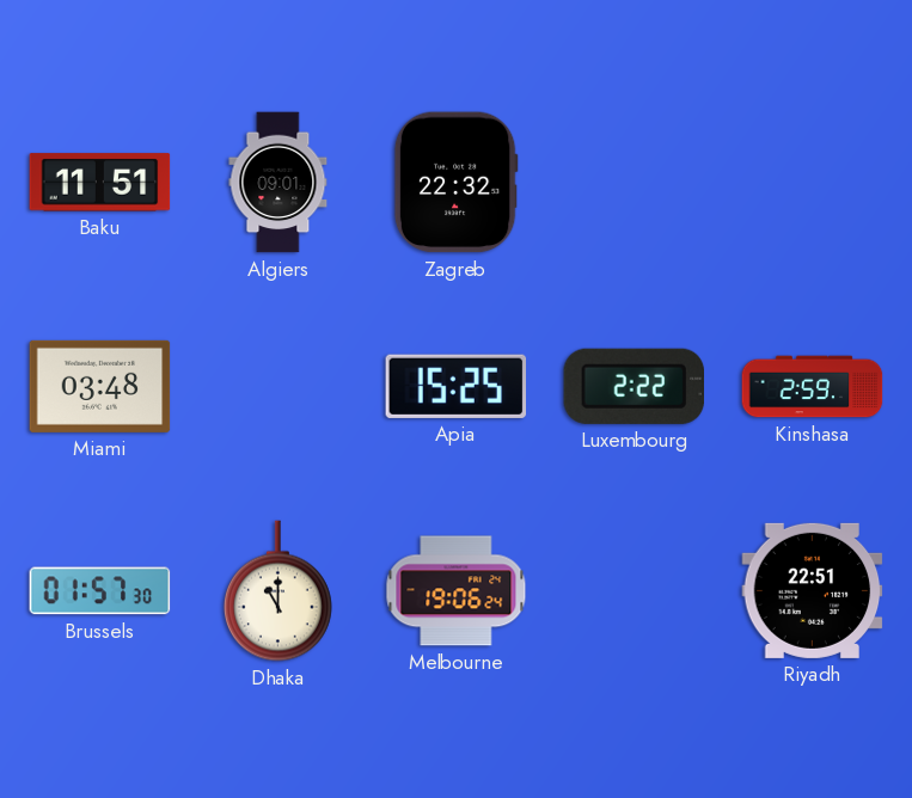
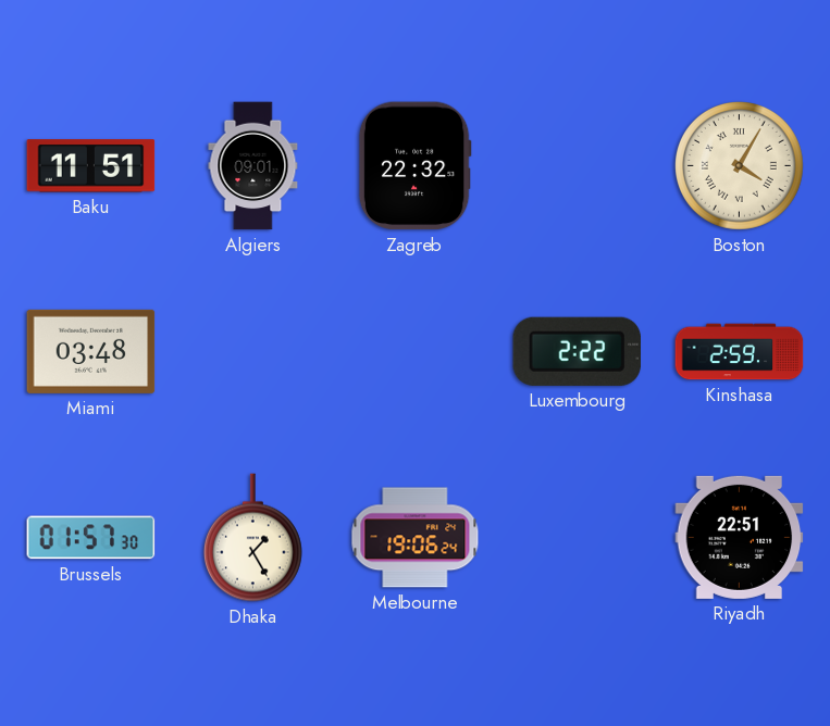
Boston: none -> 4:05 (740, 166)
Apia: 15:25 -> none (457, 386)
Dhaka: 11:00 -> 1:25 (252, 538)
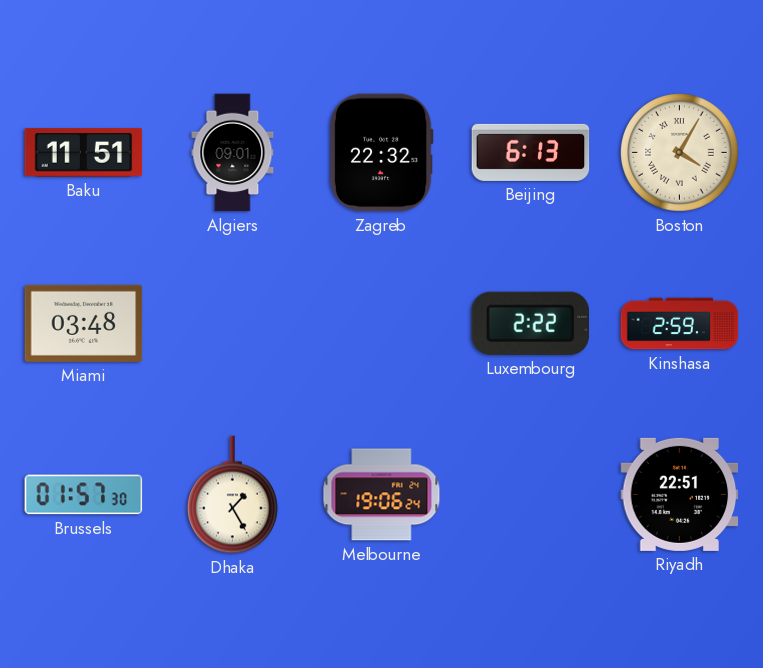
Beijing: none -> 6:13 (531, 152)
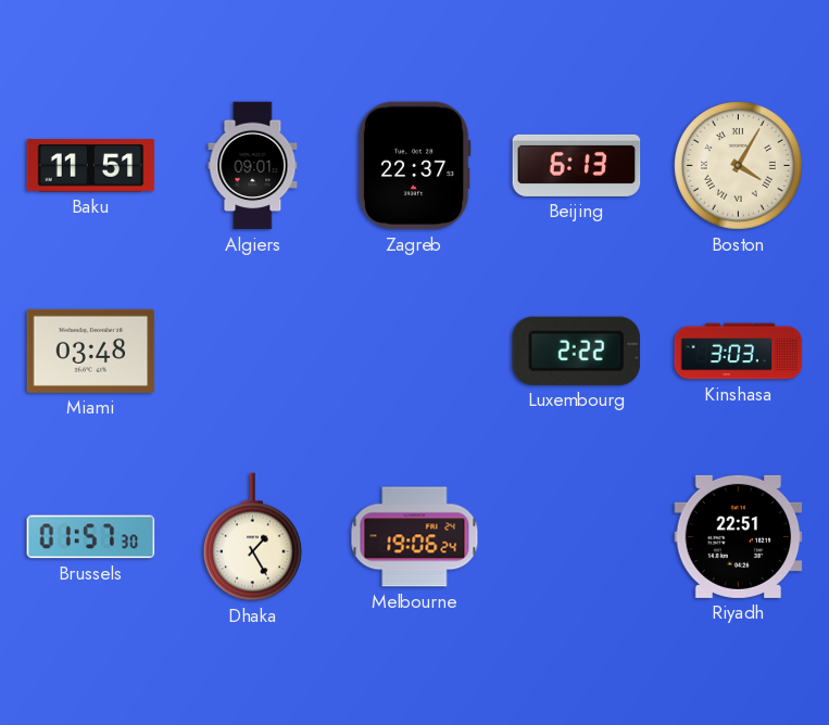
Zagreb: 22:32 -> 22:37 (414, 166)
Kinshasa: 2:59 -> 3:03 (739, 352)
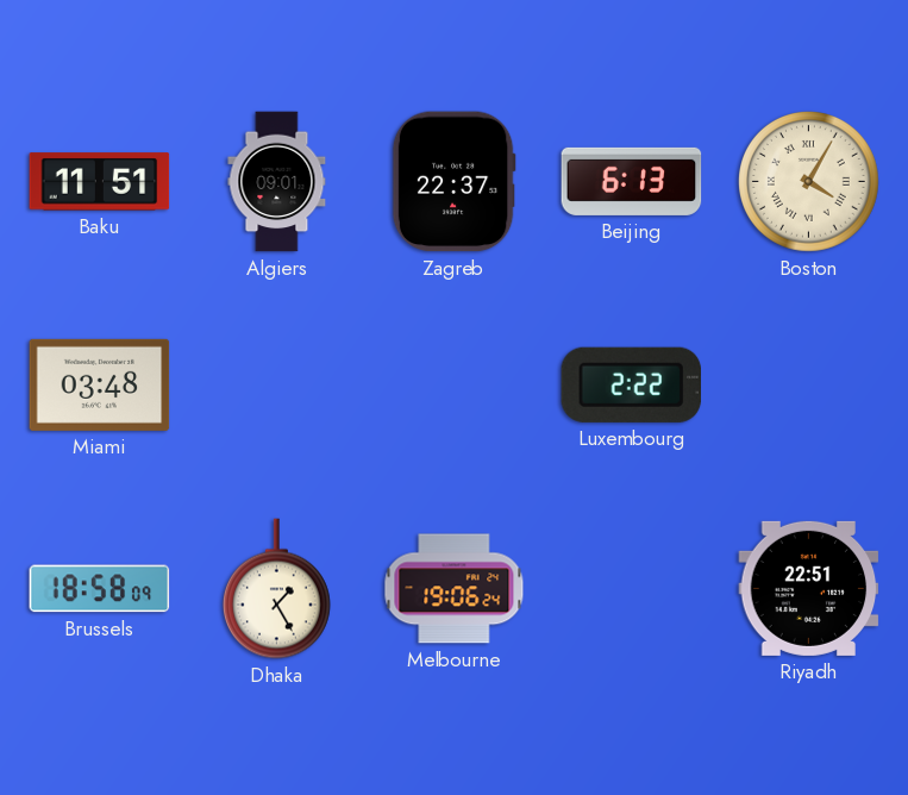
Kinshasa: 3:03 -> none (739, 352)
Brussels: 01:57 -> 18:58 (100, 589)
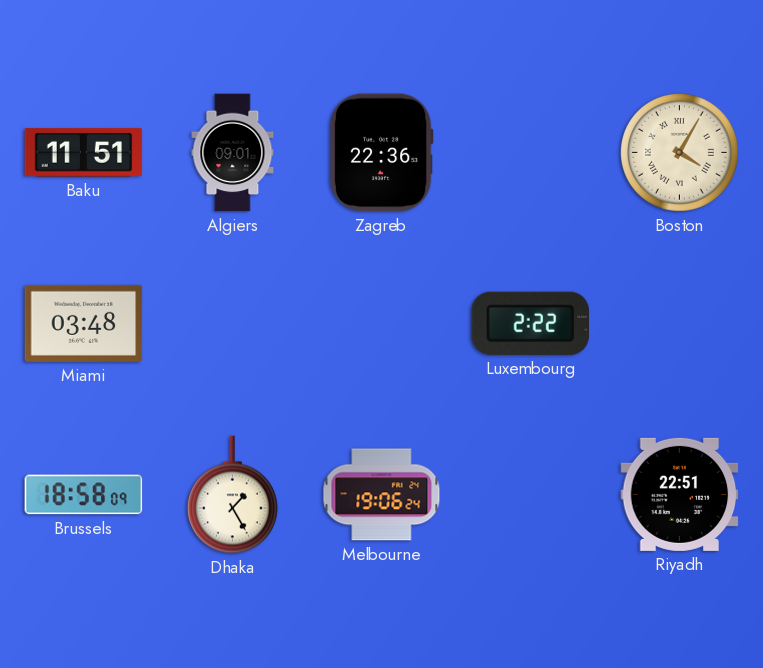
Zagreb: 22:37 -> 22:36 (381, 153)
Beijing: 6:13 -> none (632, 181)
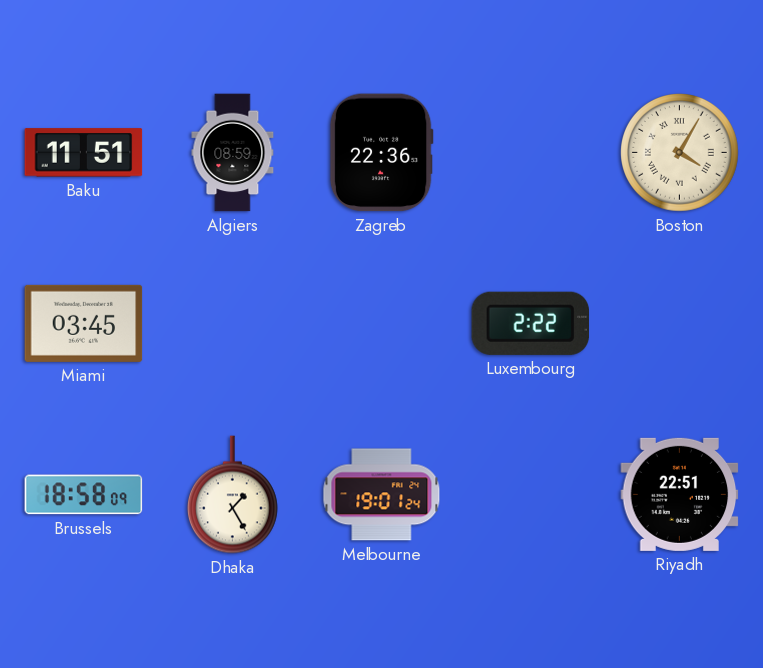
Algiers: 09:01 -> 08:59 (233, 153)
Miami: 03:48 -> 03:45 (84, 323)
Melbourne: 19:06 -> 19:01 (382, 495)
